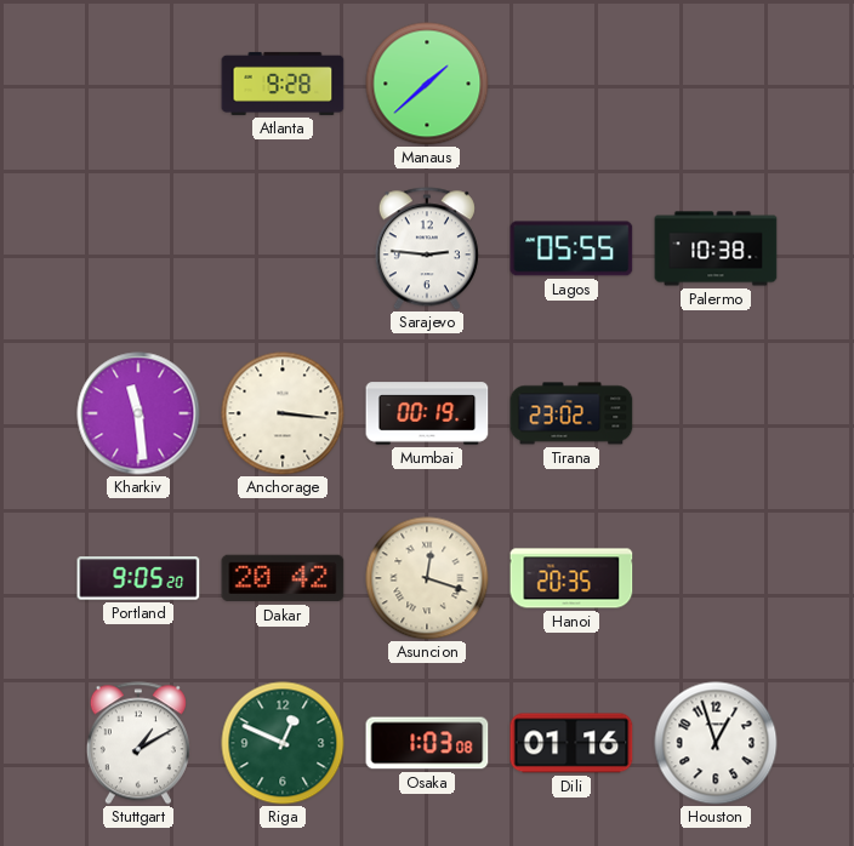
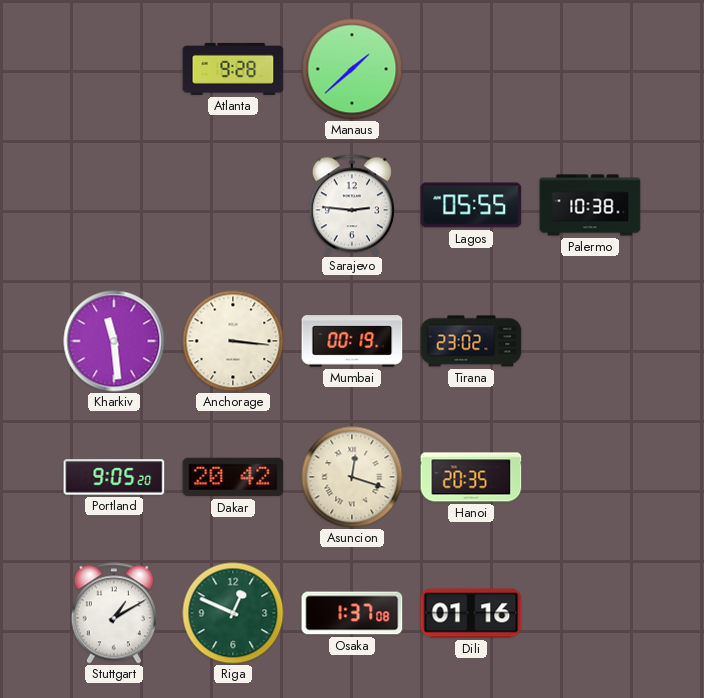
Osaka: 1:03 -> 1:37 (352, 613)
Houston: 12:57 -> none (716, 743)
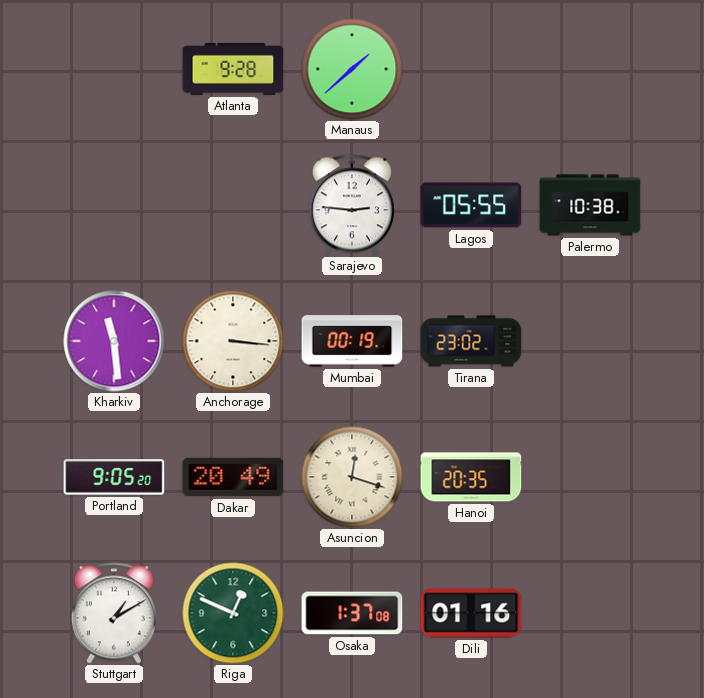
Dakar: 20:42 -> 20:49 (233, 477)
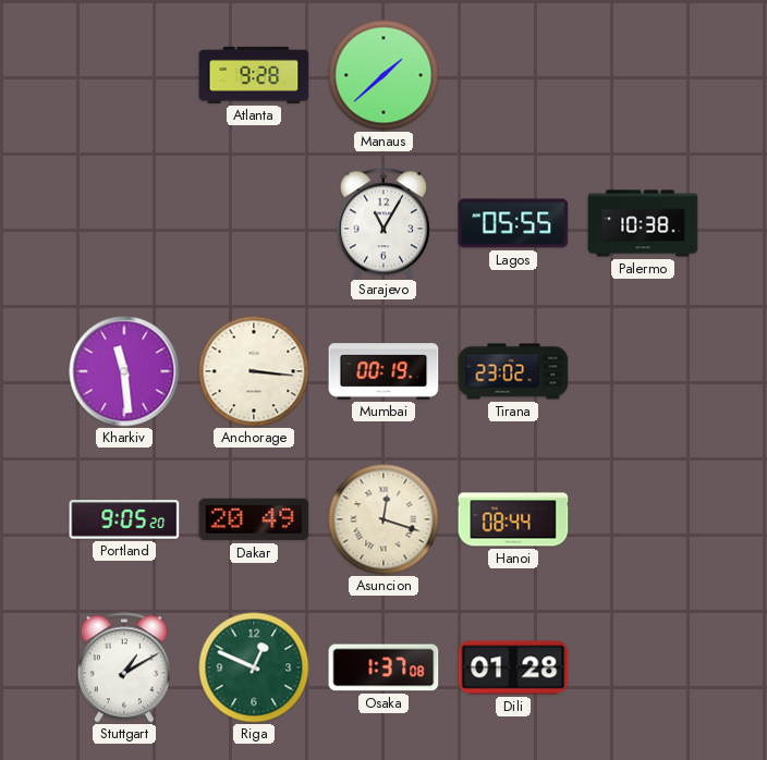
Sarajevo: 2:46 -> 11:05 (384, 223)
Hanoi: 20:35 -> 08:44 (513, 519)
Dili: 01:16 -> 01:28 (513, 667)
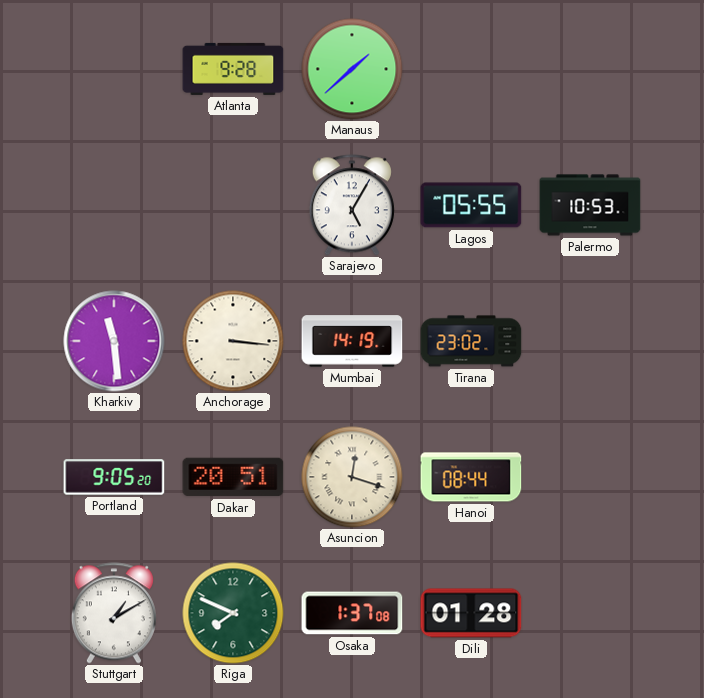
Sarajevo: 11:05 -> 5:05 (352, 205)
Palermo: 10:38 -> 10:53 (590, 205)
Mumbai: 00:19 -> 14:19 (352, 341)
Dakar: 20:49 -> 20:51 (233, 477)
Riga: 12:49 -> 7:49 (233, 613)
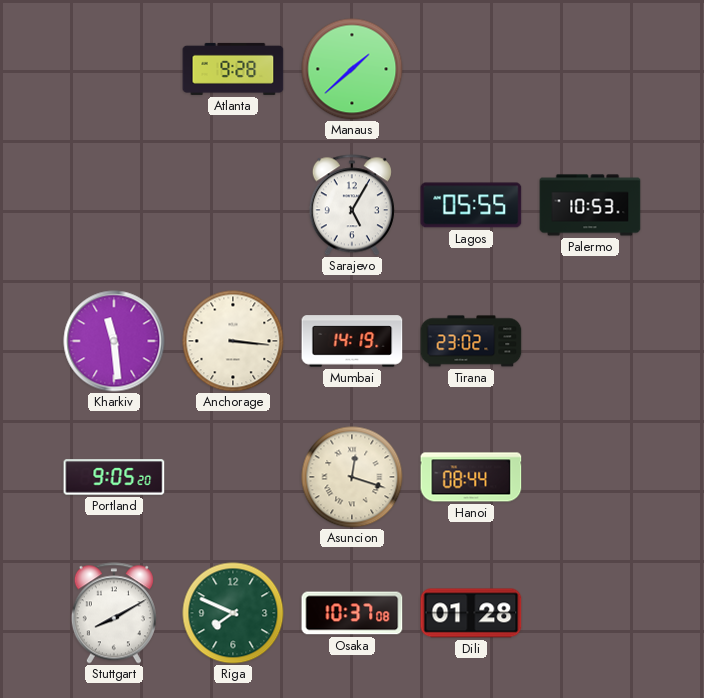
Dakar: 20:51 -> none (233, 477)
Stuttgart: 1:10 -> 8:10 (114, 613)
Osaka: 1:37 -> 10:37 (352, 613)
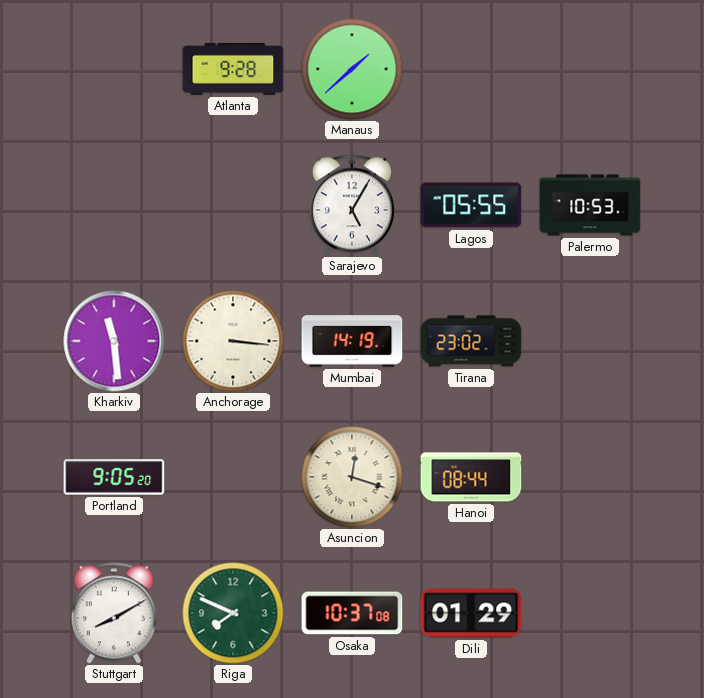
Dili: 01:28 -> 01:29 (471, 613)
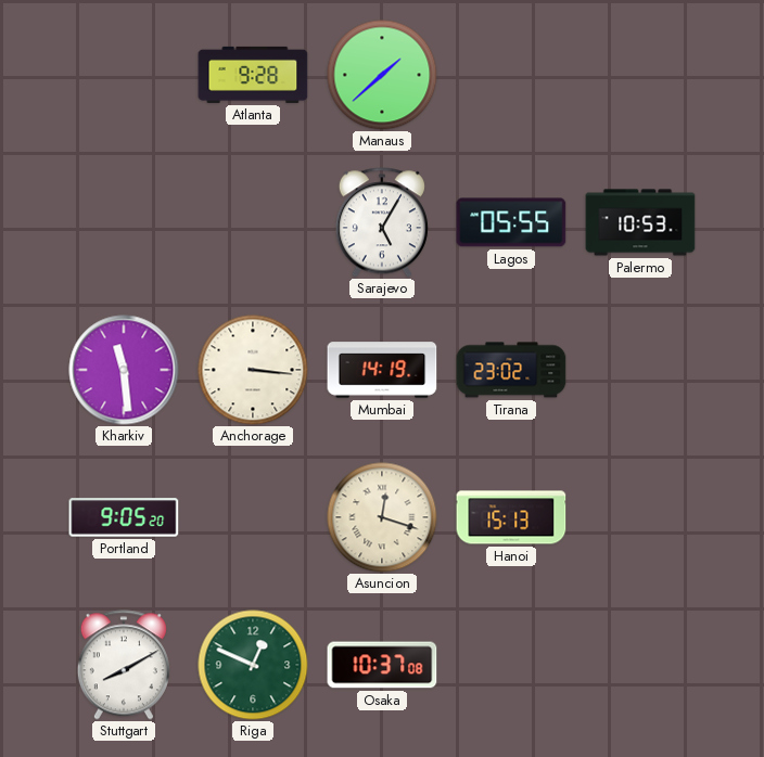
Hanoi: 08:44 -> 15:13 (511, 517)
Riga: 7:49 -> 12:49 (253, 665)
Dili: 01:29 -> none (471, 613)
